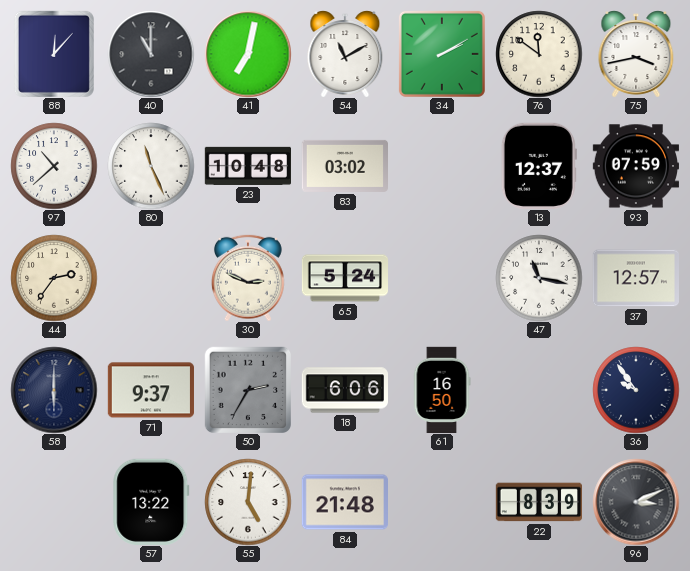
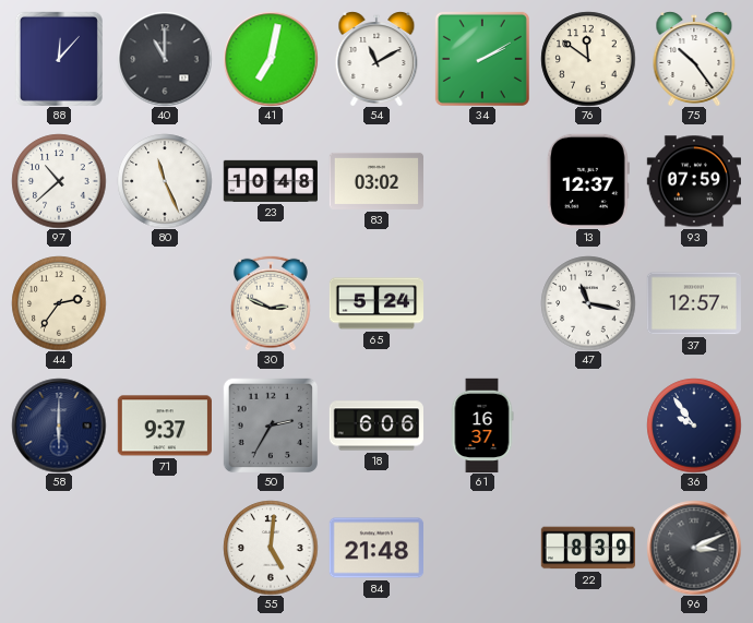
75: 3:43 -> 10:24 (694, 59)
61: 16:50 -> 16:37 (482, 424)
57: 13:22 -> none (151, 502)
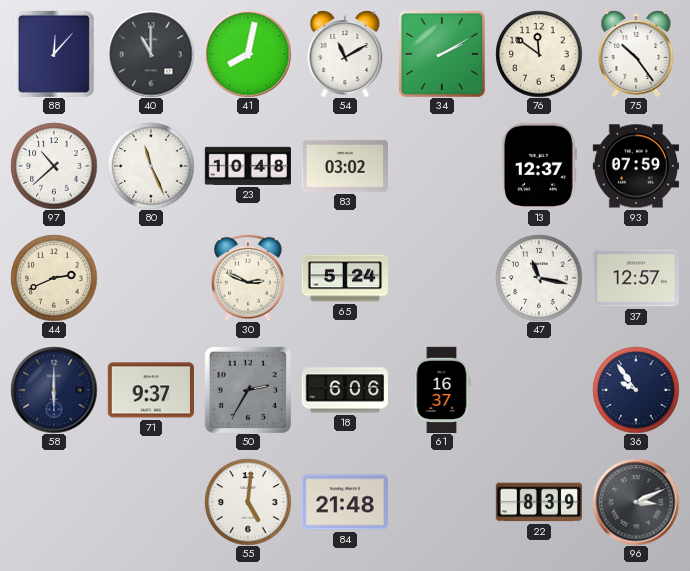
41: 7:02 -> 8:02 (248, 54)
44: 2:36 -> 2:41 (54, 278)
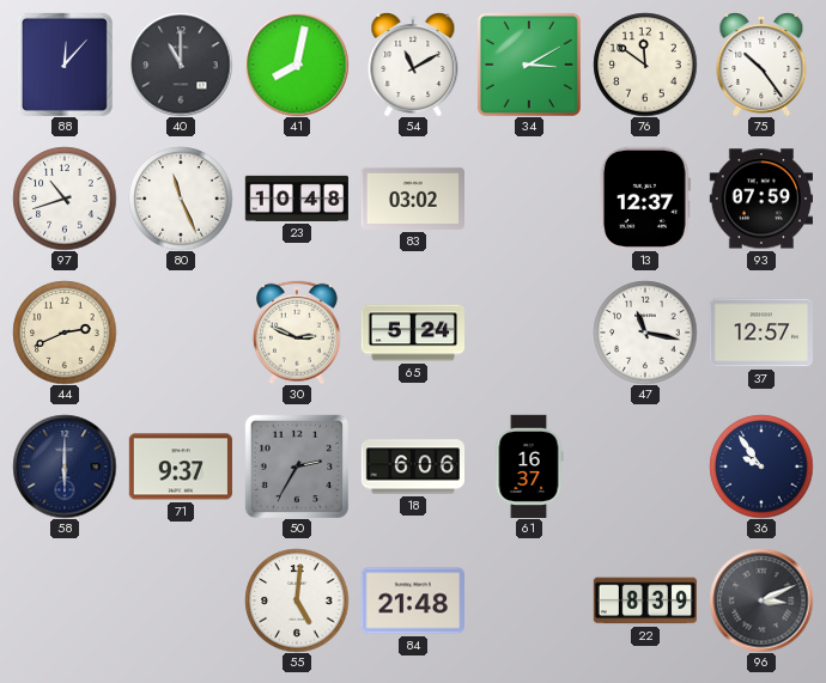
34: 2:10 -> 3:10 (529, 65)
97: 10:38 -> 10:42 (65, 199)
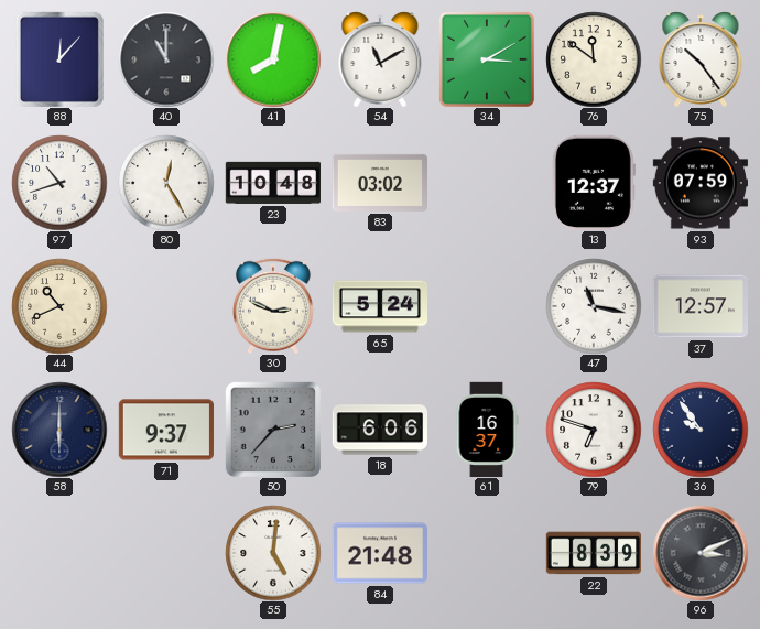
80: 11:26 -> 12:25 (166, 183)
44: 2:41 -> 10:41 (59, 306)
50: 2:35 -> 2:37 (272, 429)
79: none -> 6:48 (594, 430)
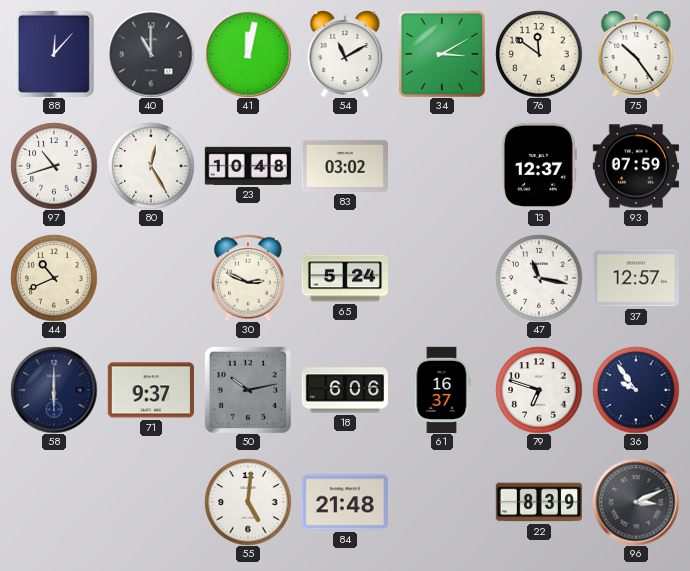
41: 8:02 -> 12:02 (248, 54)
50: 2:37 -> 10:13 (247, 389)
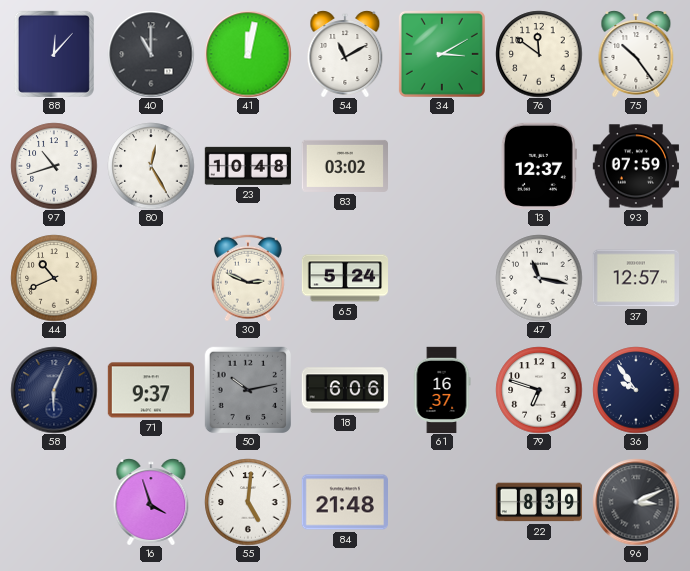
58: 6:00 -> 6:04 (54, 390)
16: none -> 3:57 (151, 502)
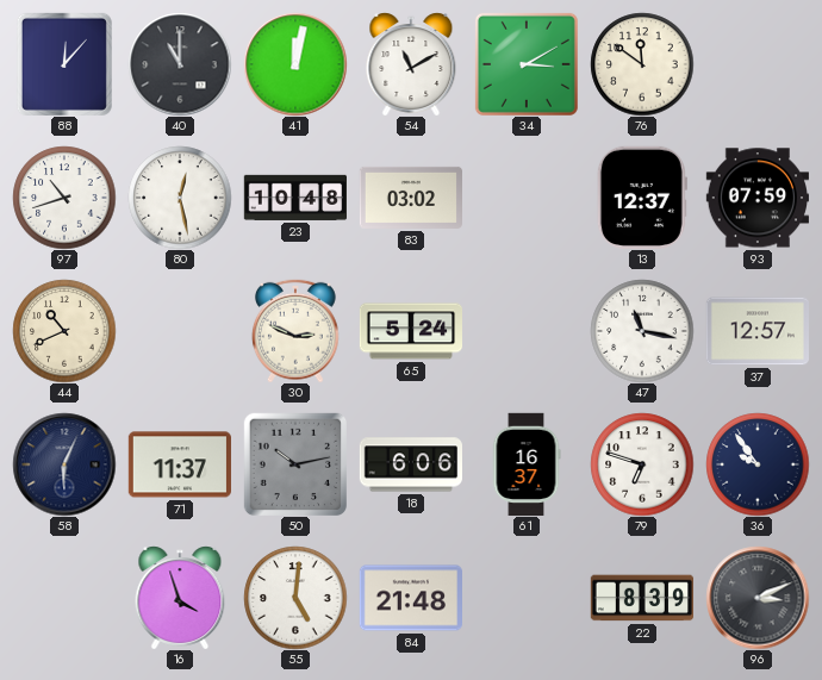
75: 10:24 -> none (636, 54)
80: 12:25 -> 12:28 (180, 198)
71: 9:37 -> 11:37 (179, 464)
